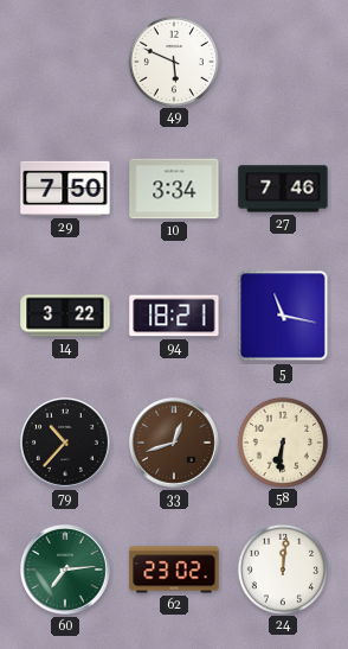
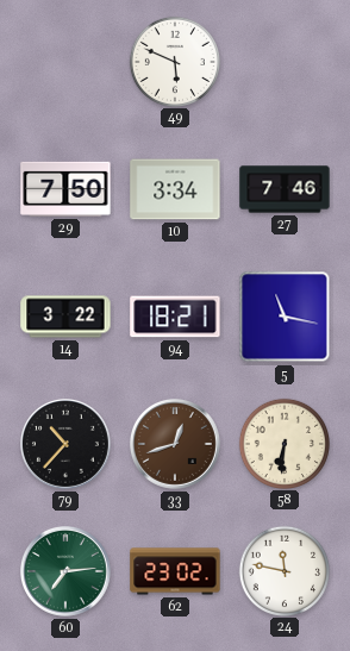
24: 12:01 -> 11:47 (283, 570)
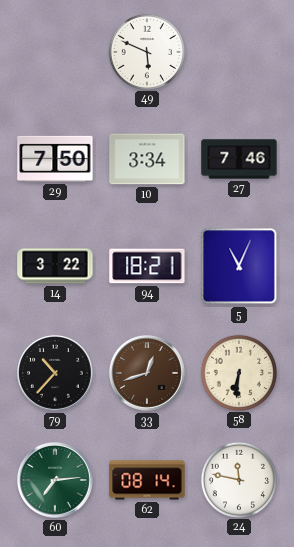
5: 11:17 -> 11:04 (239, 266)
62: 23:02 -> 08:14 (147, 480)
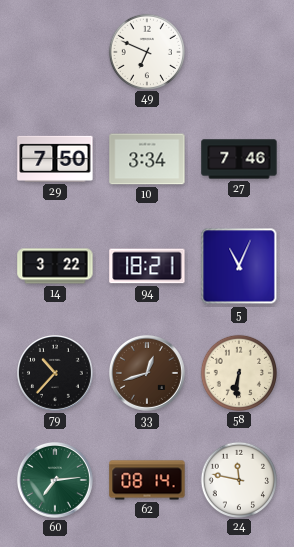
49: 5:49 -> 6:49 (146, 51)
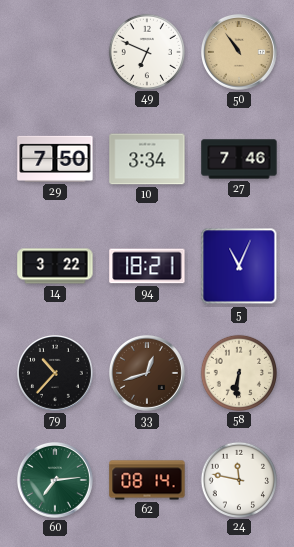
50: none -> 10:54 (240, 53)
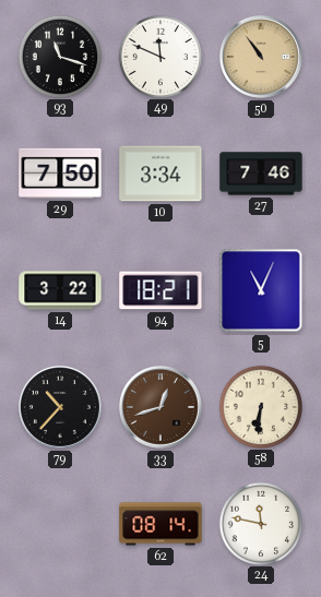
93: none -> 11:18 (59, 56)
49: 6:49 -> 11:49 (159, 56)
60: 7:14 -> none (56, 481)
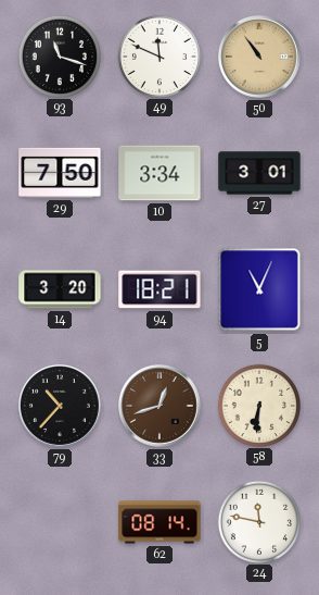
27: 7:46 -> 3:01 (259, 173)
14: 3:22 -> 3:20 (60, 289)
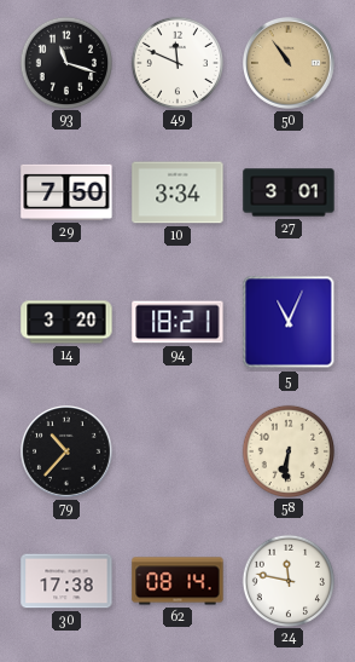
33: 12:42 -> none (161, 407)
30: none -> 17:38 (66, 581)
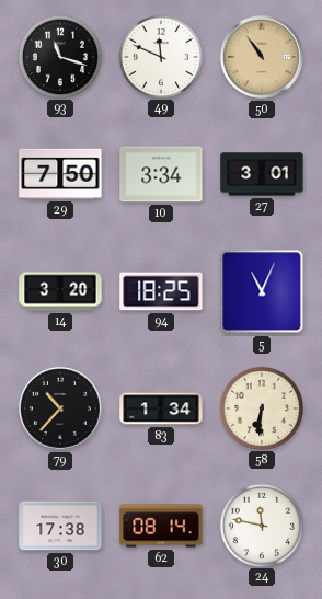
94: 18:21 -> 18:25 (161, 291)
83: none -> 1:34 (161, 408)
